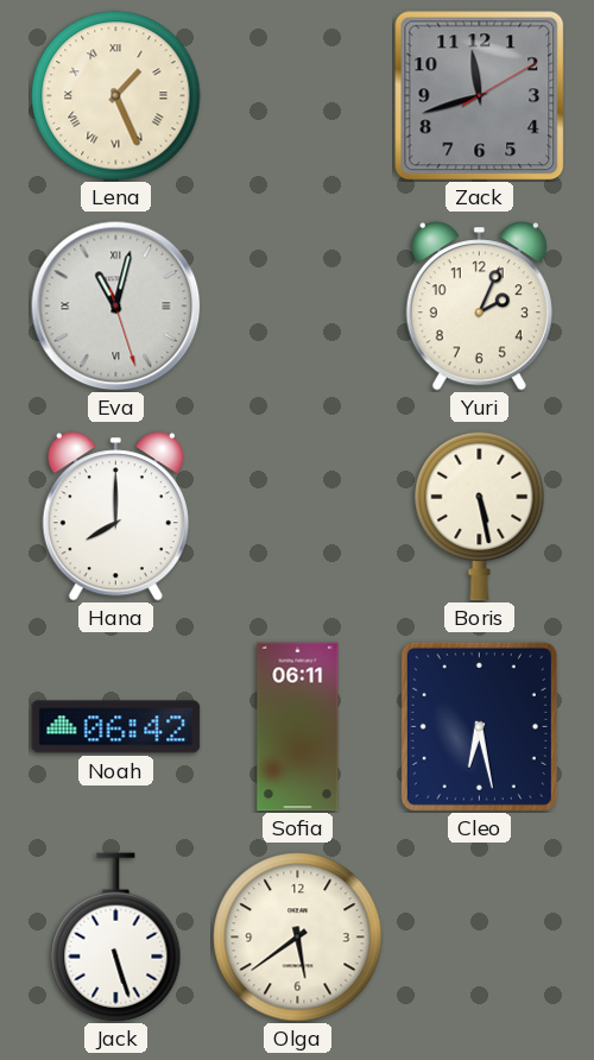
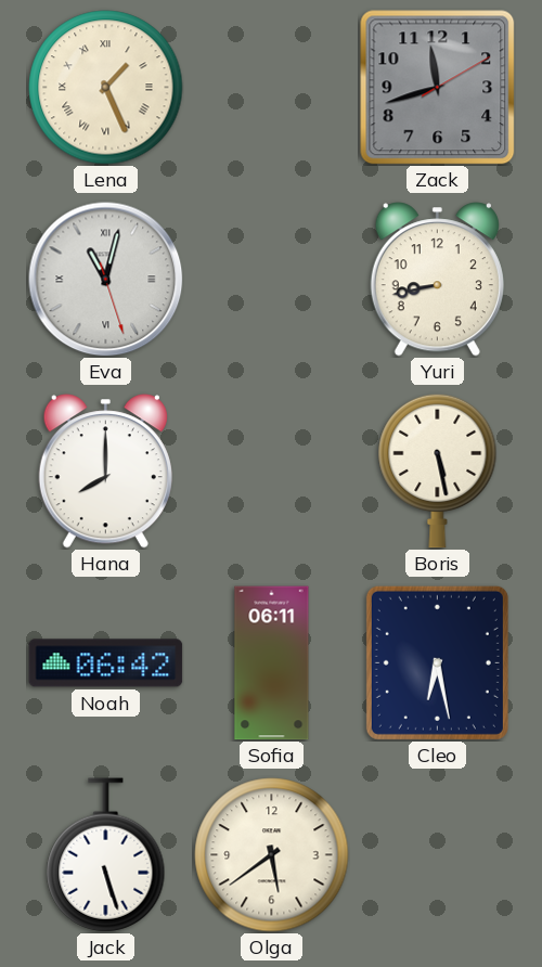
Yuri: 2:04 -> 8:43 (437, 280)
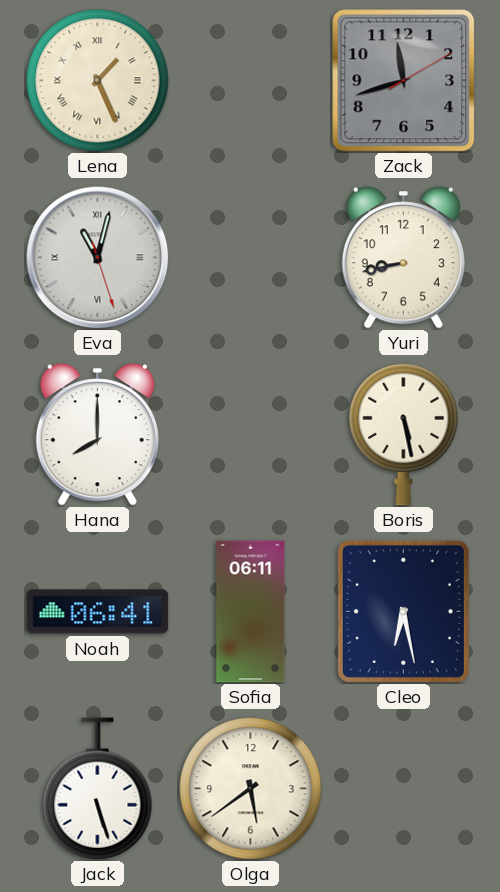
Noah: 06:42 -> 06:41 (98, 612)
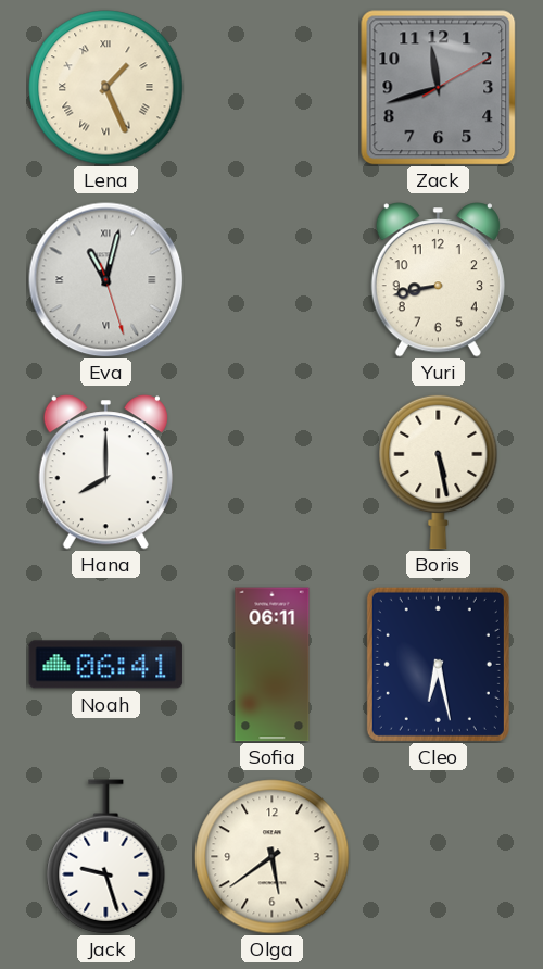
Jack: 5:27 -> 9:27 (106, 857)
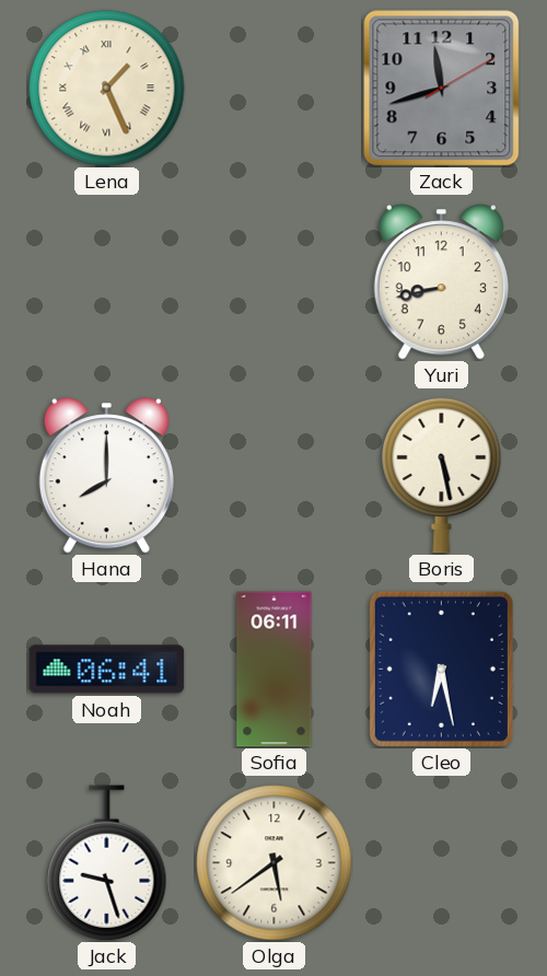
Eva: 11:02 -> none (106, 280)
